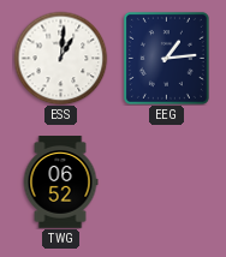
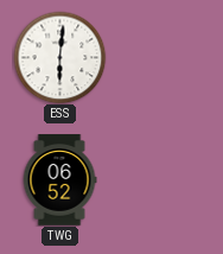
ESS: 1:01 -> 6:01 (59, 57)
EEG: 1:14 -> none (166, 58)
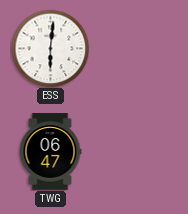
TWG: 06:52 -> 06:47 (50, 152)
